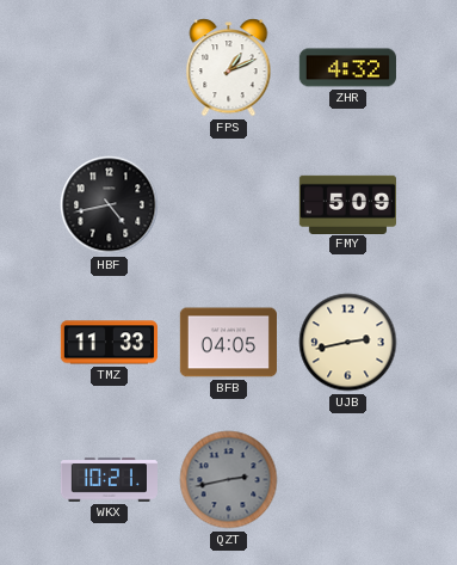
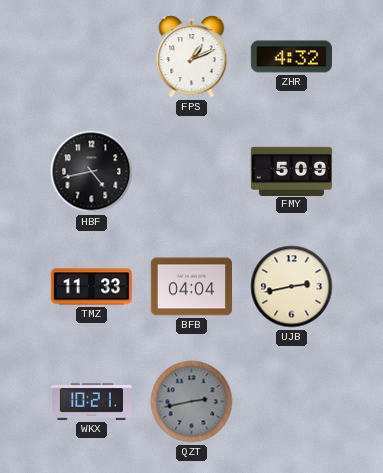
BFB: 04:05 -> 04:04 (191, 287)
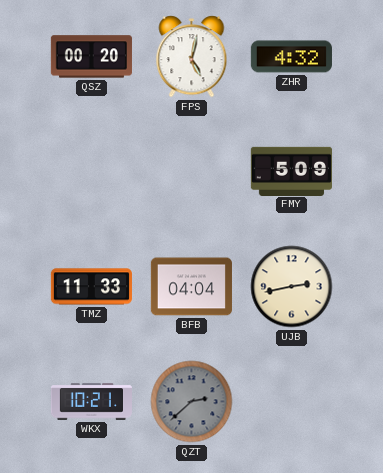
QSZ: none -> 00:20 (91, 57)
FPS: 1:11 -> 5:02 (192, 57)
HBF: 4:43 -> none (92, 172)
QZT: 2:43 -> 2:38 (192, 402)
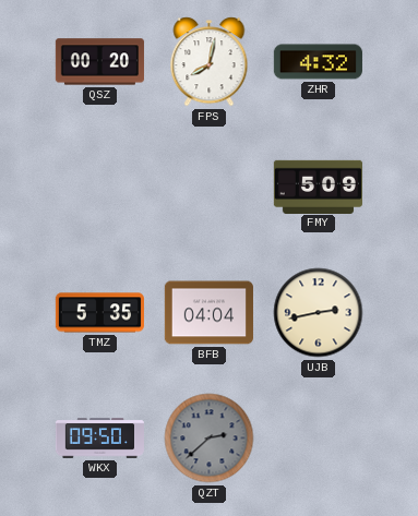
FPS: 5:02 -> 8:02 (210, 62)
TMZ: 11:33 -> 5:35 (99, 313)
WKX: 10:21 -> 09:50 (99, 439)
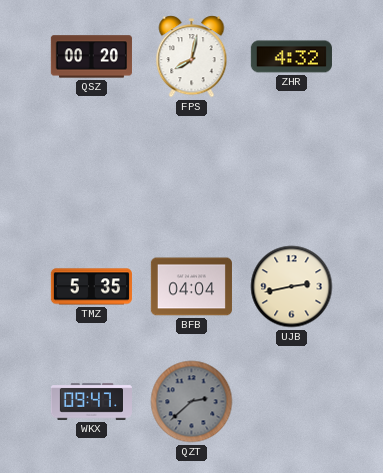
FMY: 5:09 -> none (318, 187)
WKX: 09:50 -> 09:47 (91, 402)
